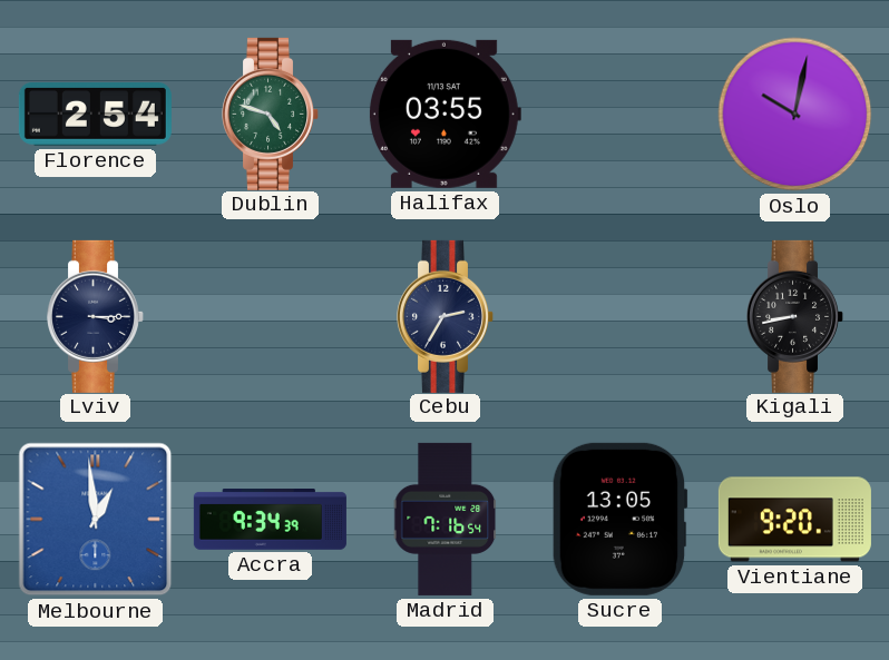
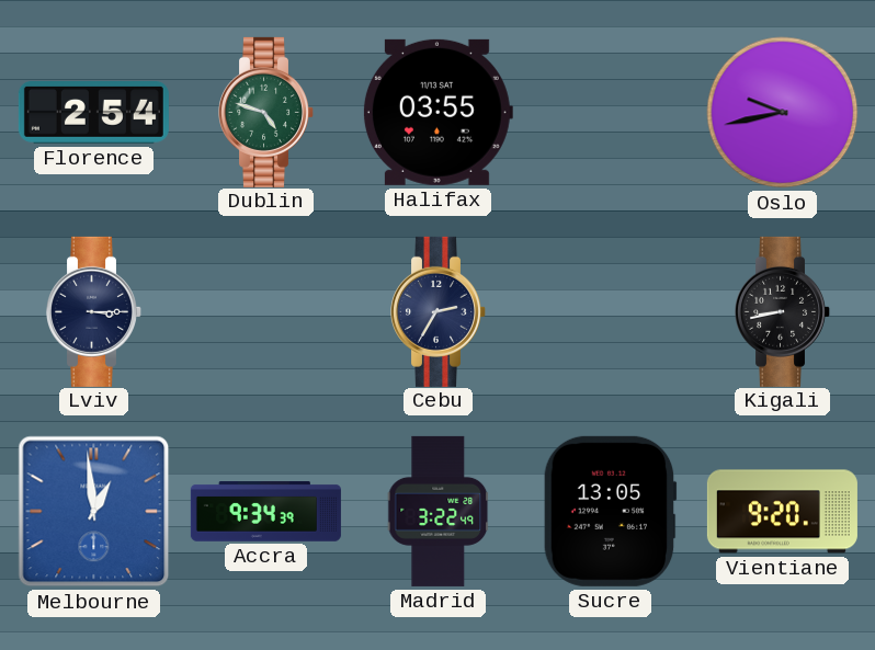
Oslo: 10:02 -> 9:43 (783, 113)
Madrid: 7:16 -> 3:22 (439, 511)
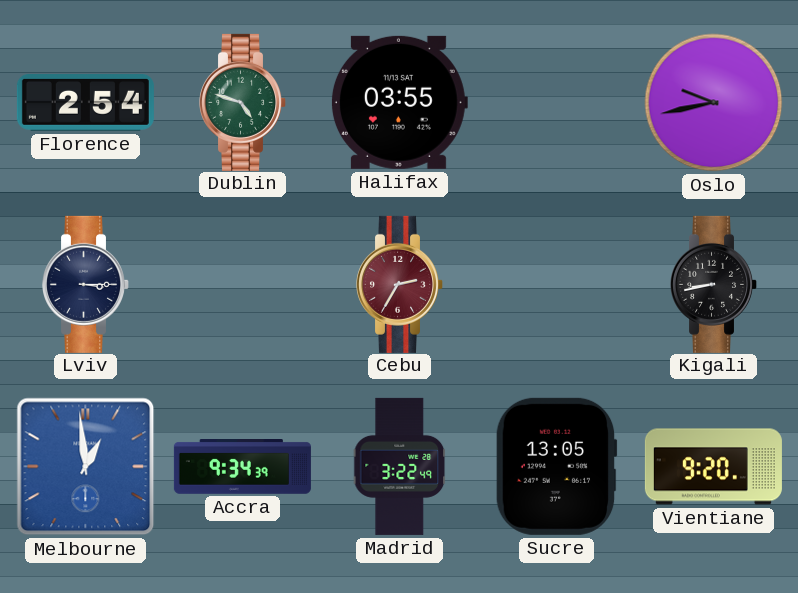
Cebu dial: navy -> burgundy (400, 284)
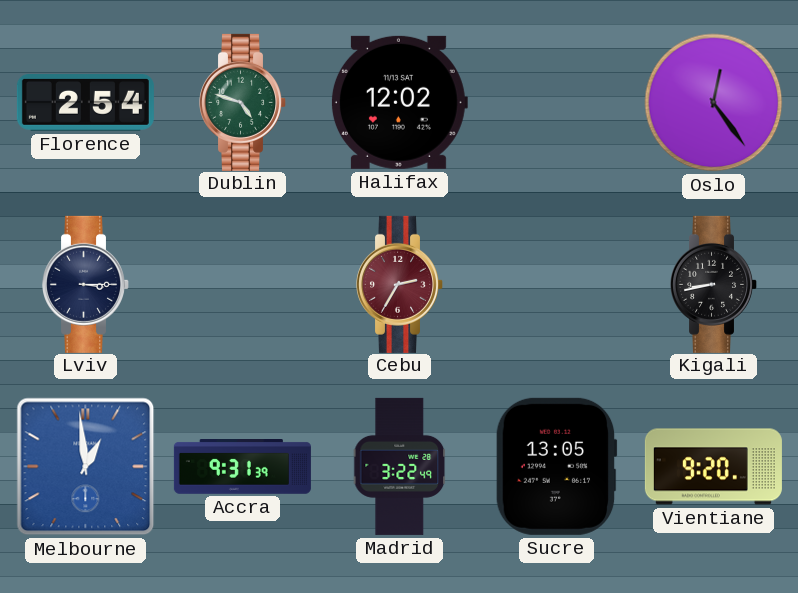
Halifax: 03:55 -> 12:02 (399, 102)
Oslo: 9:43 -> 12:24 (714, 103)
Accra: 9:34 -> 9:31 (242, 467)
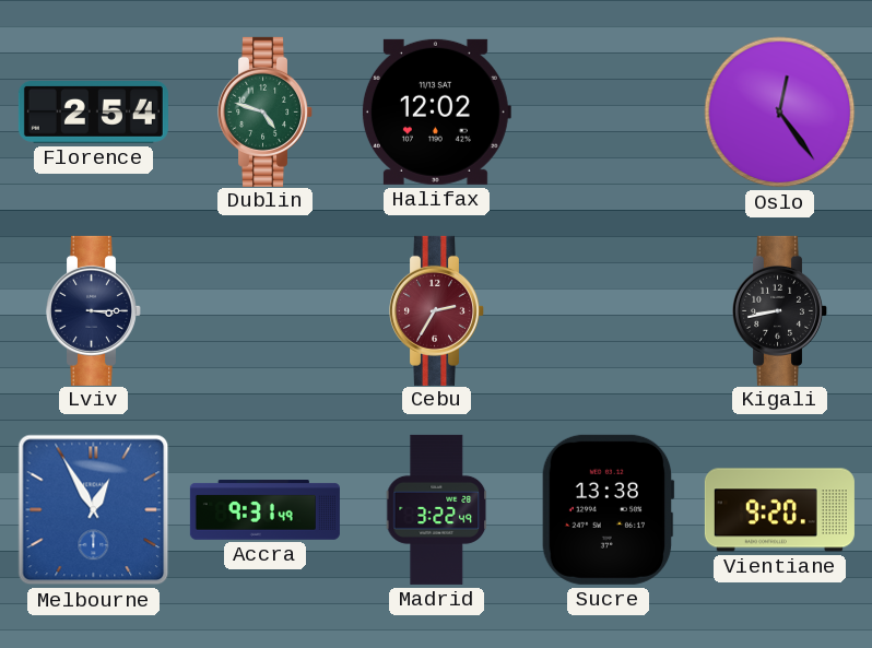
Melbourne: 12:59 -> 12:55 (94, 510)
Accra: 9:31:39 -> 9:31:49 (264, 510)
Sucre: 13:05 -> 13:38 (608, 509)
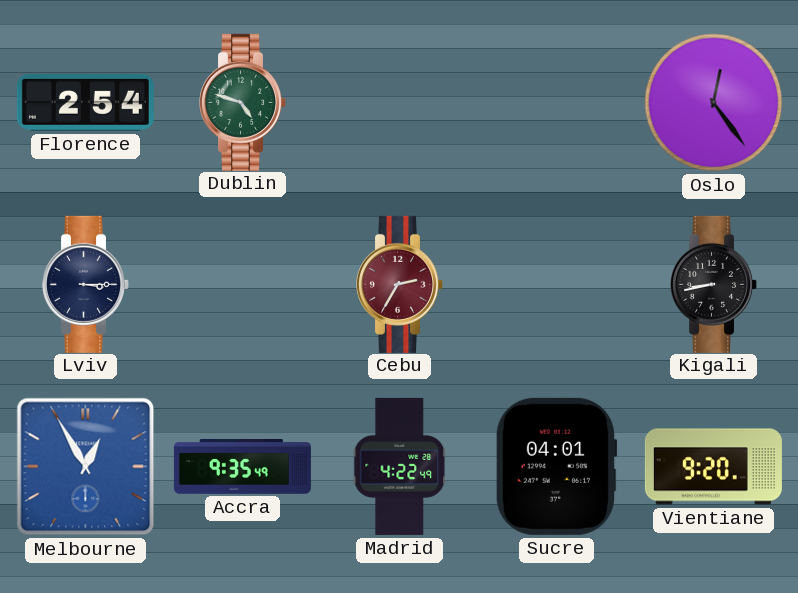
Halifax: 12:02 -> none (436, 111)
Accra: 9:31 -> 9:35 (242, 467)
Madrid: 3:22 -> 4:22 (400, 466)
Sucre: 13:38 -> 04:01 (556, 466)
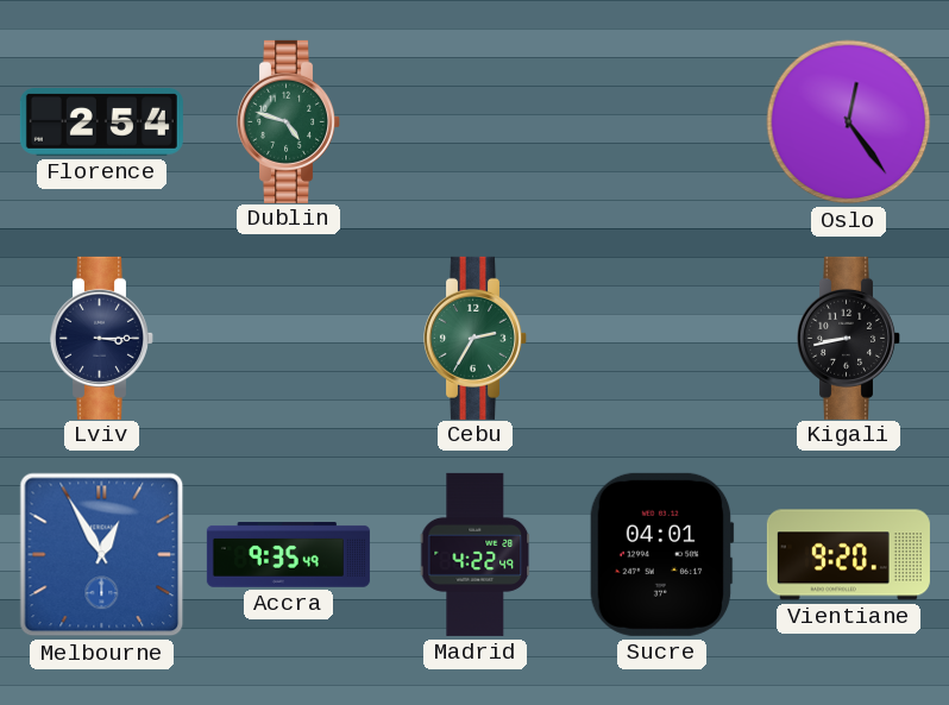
Cebu dial: burgundy -> green (476, 338)
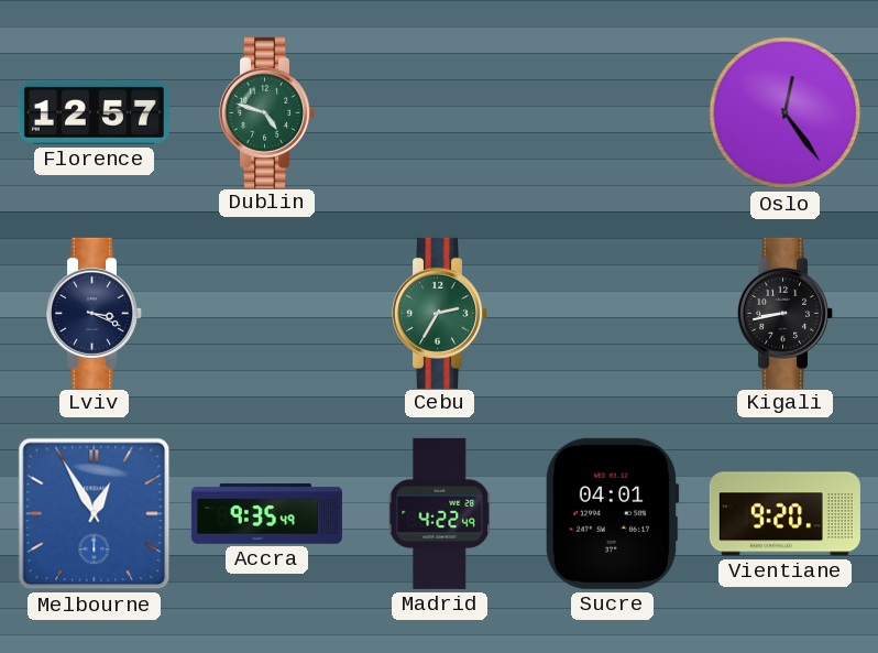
Florence: 2:54 -> 12:57 (94, 113)
Lviv: 3:15 -> 3:19 (95, 313)
